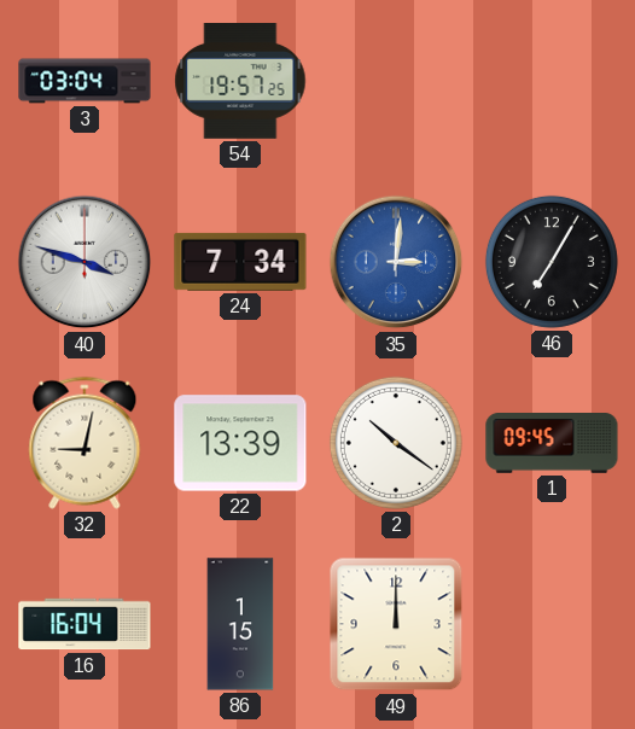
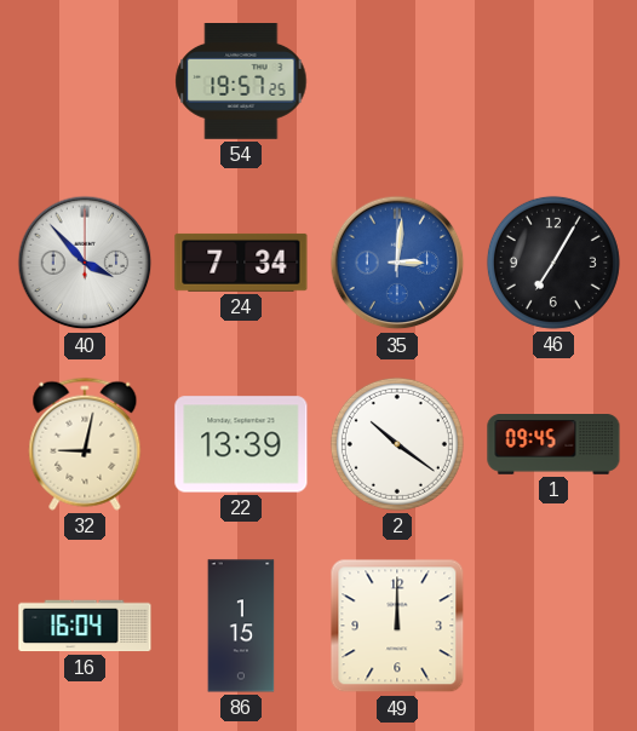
3: 03:04 -> none (85, 81)
40: 3:48 -> 3:53 (85, 263)
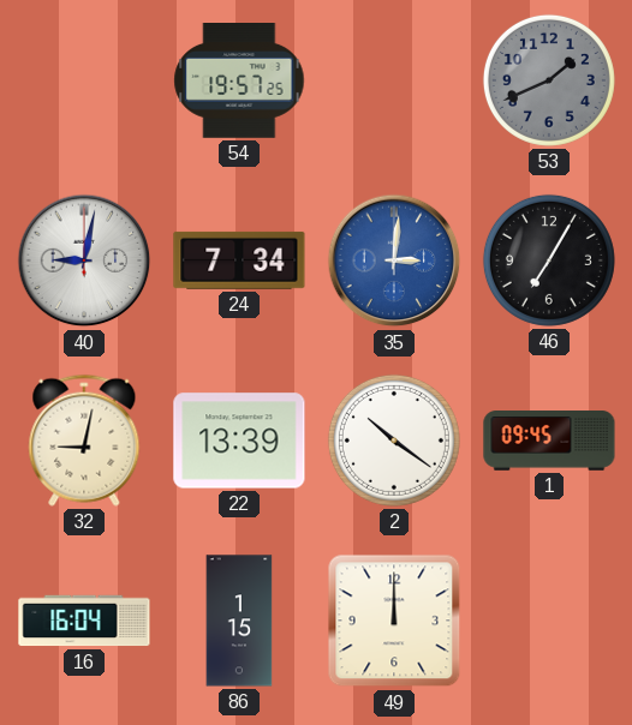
53: none -> 1:41 (549, 80)
40: 3:53 -> 9:02 (84, 260)
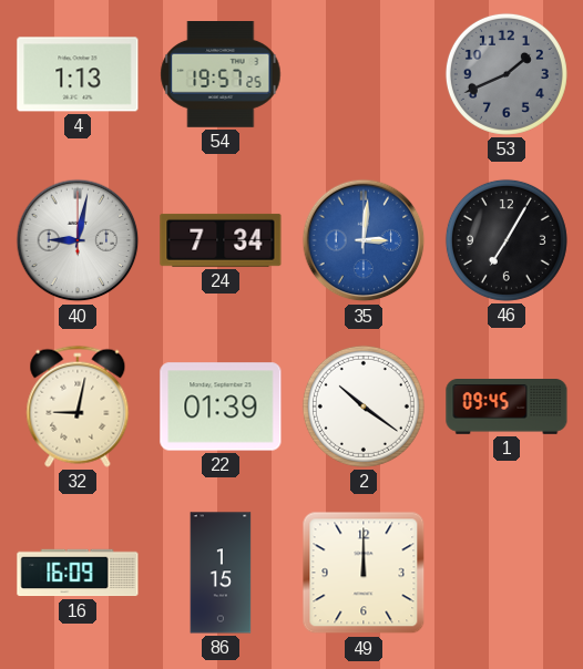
4: none -> 1:13 (78, 74)
22: 13:39 -> 01:39 (221, 406)
16: 16:04 -> 16:09 (78, 573)
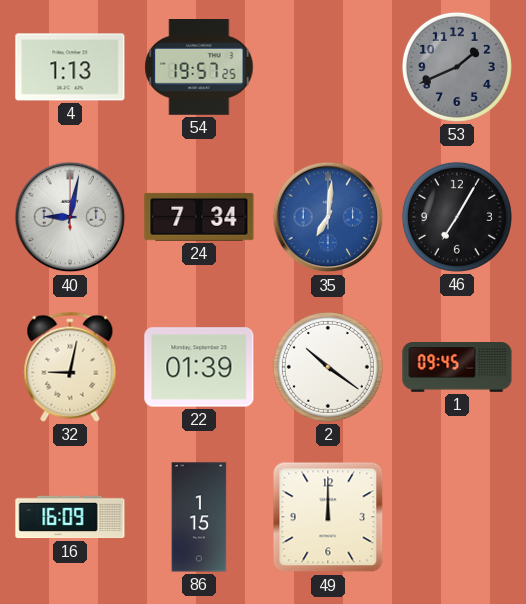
35: 3:01 -> 7:01 (328, 217)
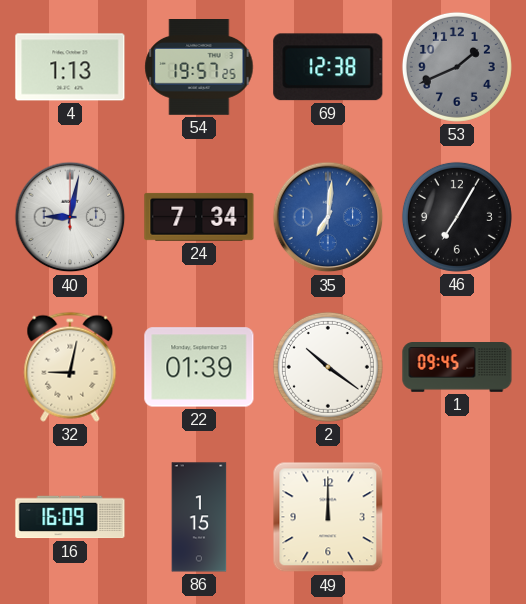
69: none -> 12:38 (328, 67)
